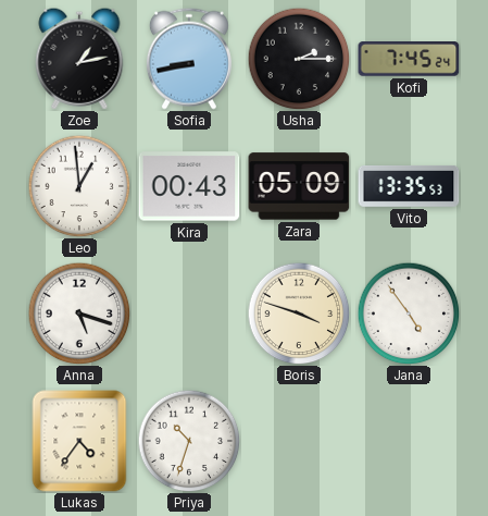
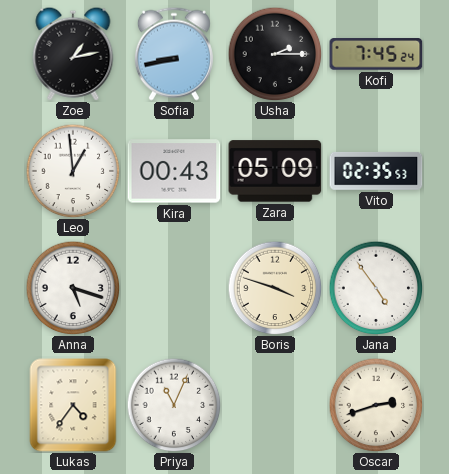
Vito: 13:35 -> 02:35 (376, 171)
Priya: 10:33 -> 11:04 (174, 405)
Oscar: none -> 2:42 (376, 405)
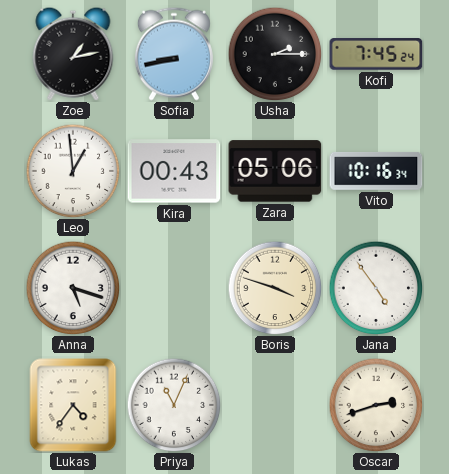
Zara: 05:09 -> 05:06 (275, 171)
Vito: 02:35 -> 10:16 (376, 171)
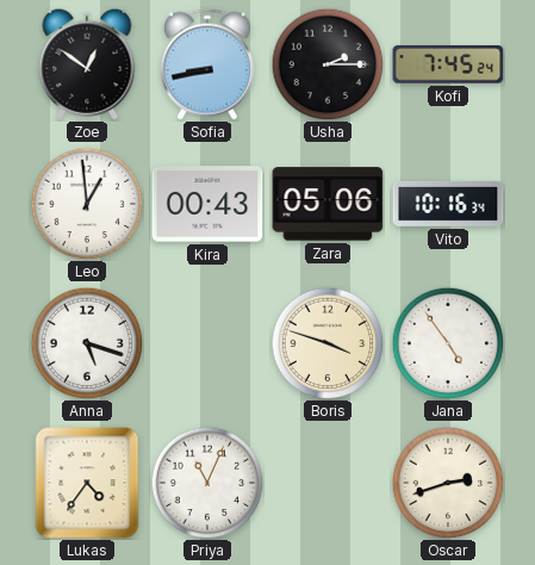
Zoe: 1:13 -> 12:51 (87, 64)
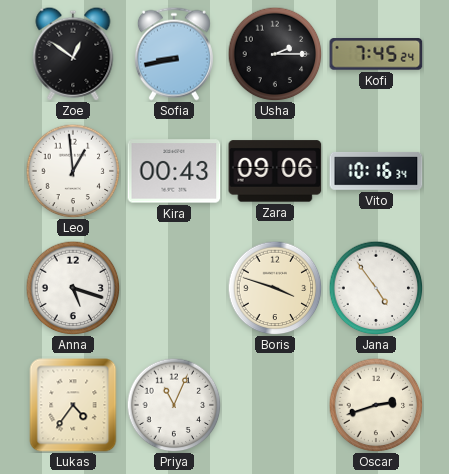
Zara: 05:06 -> 09:06 (275, 171)
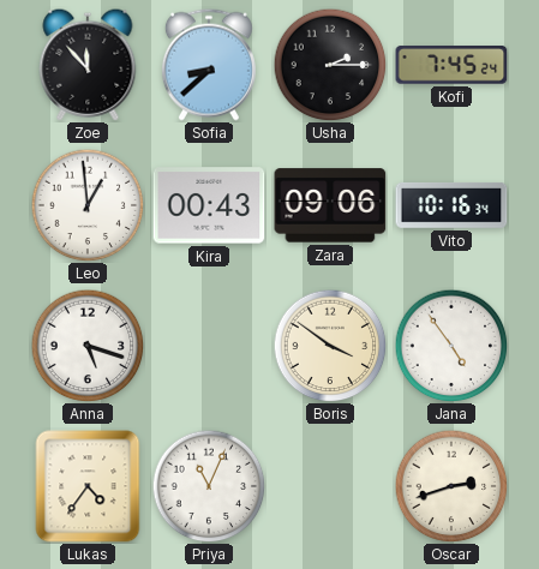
Zoe: 12:51 -> 11:53 (88, 65)
Sofia: 8:43 -> 8:38 (209, 65)
Boris: 3:48 -> 3:51 (330, 346)
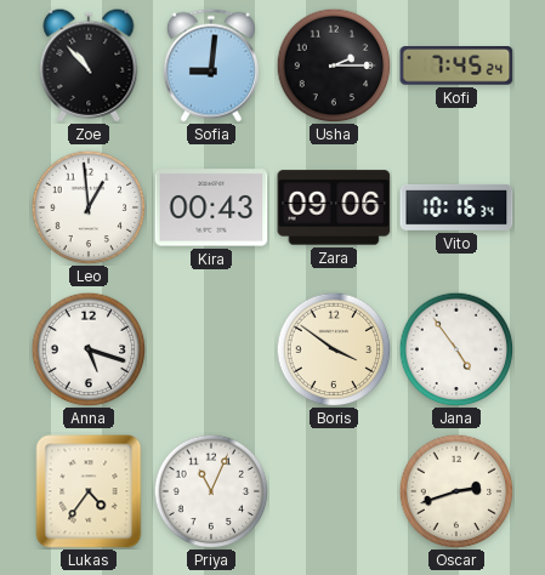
Zoe: 11:53 -> 10:53 (89, 66)
Sofia: 8:38 -> 9:01 (211, 66)
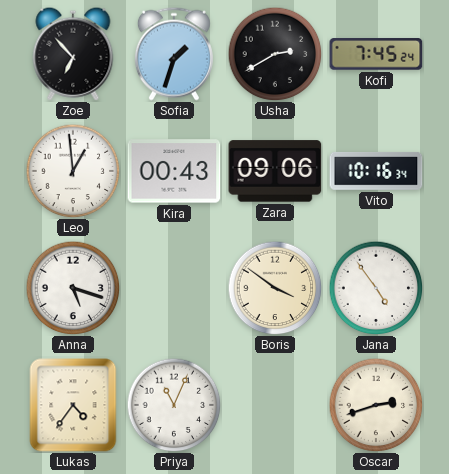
Zoe: 10:53 -> 6:53 (73, 54)
Sofia: 9:01 -> 1:33 (174, 54)
Usha: 2:15 -> 2:40 (275, 54)
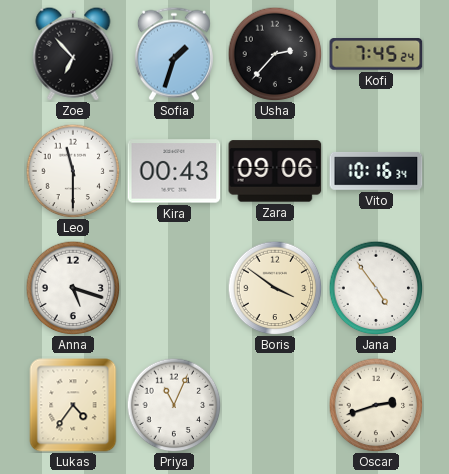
Usha: 2:40 -> 2:37 (275, 54)
Leo: 12:59 -> 11:30 (73, 171)
